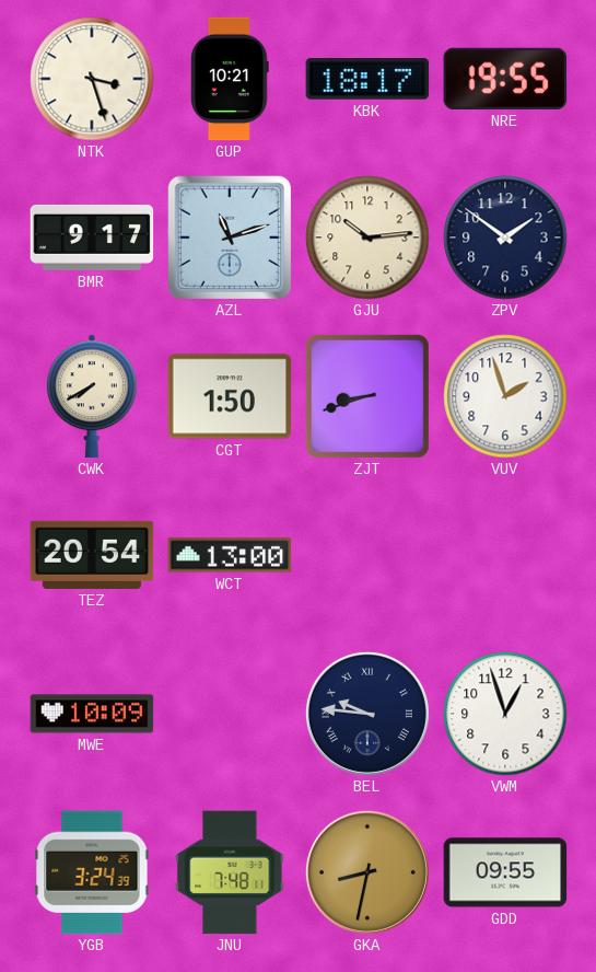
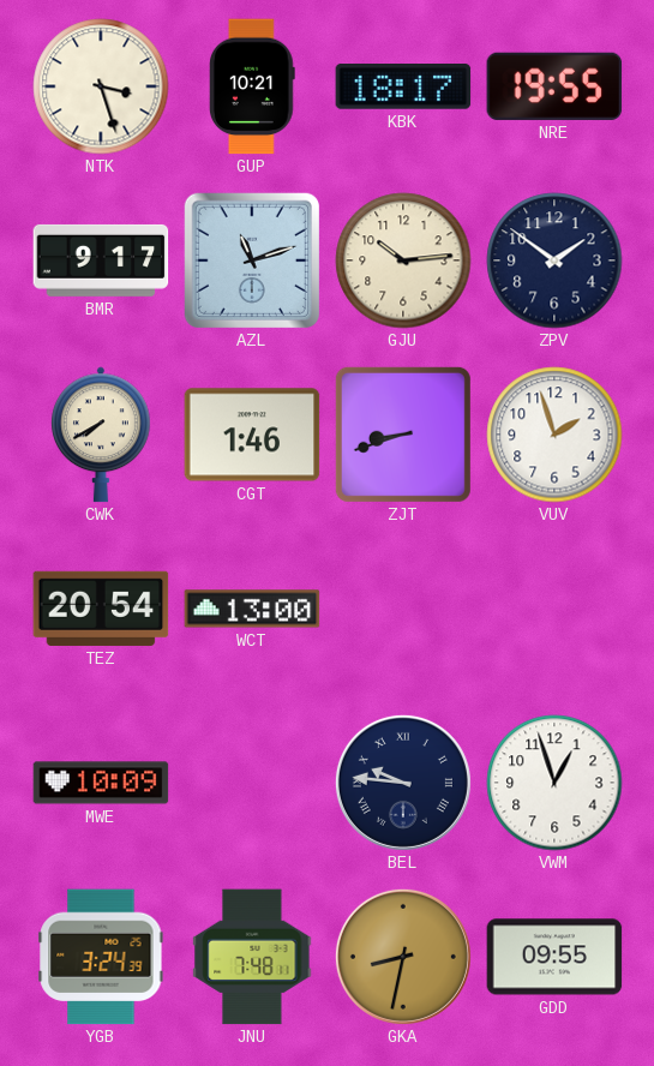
CGT: 1:50 -> 1:46 (252, 435)
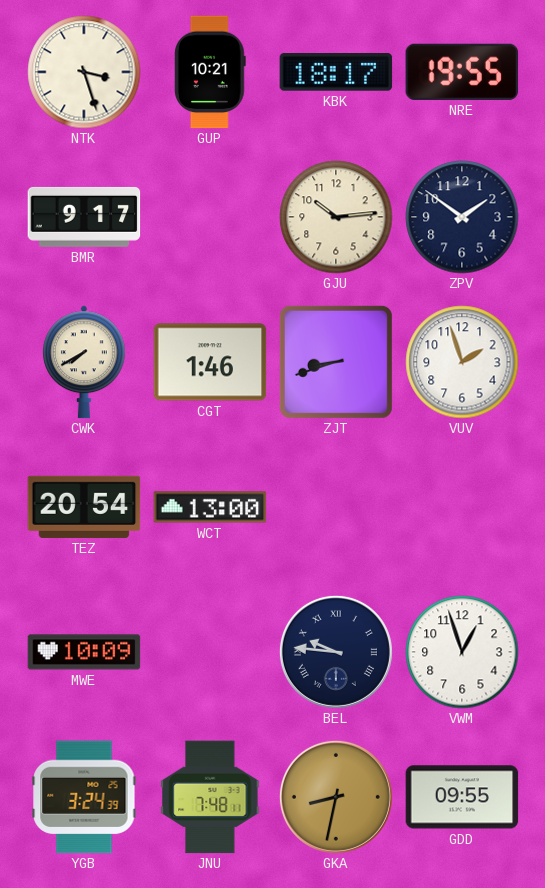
AZL: 11:12 -> none (252, 260)
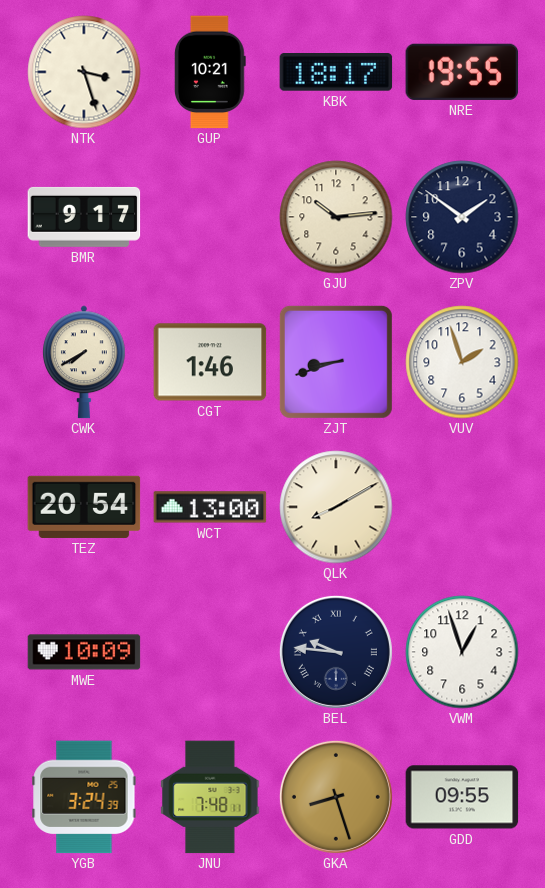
QLK: none -> 8:10 (336, 507)
GKA: 8:32 -> 8:27 (336, 797)
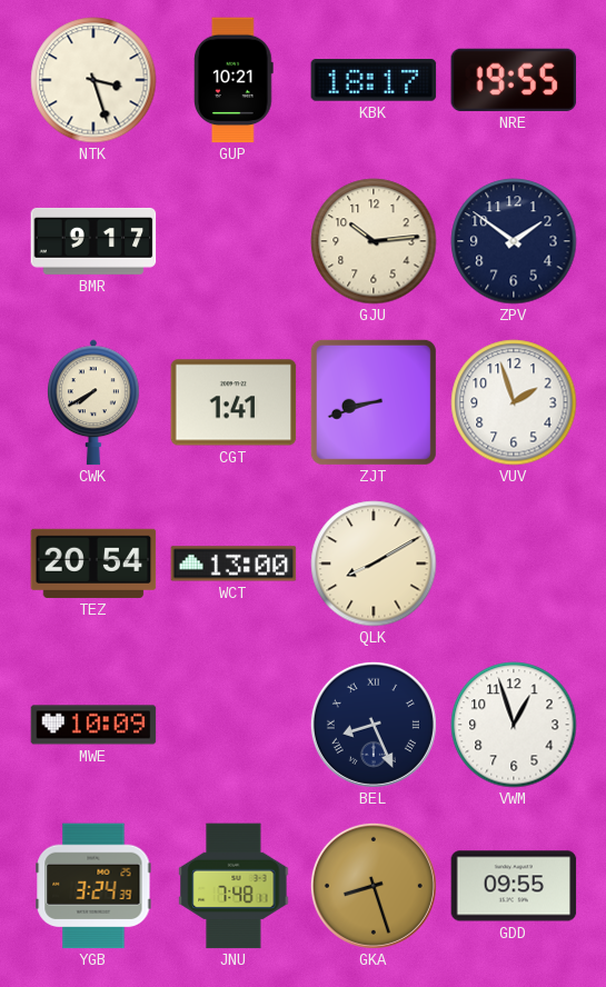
CGT: 1:46 -> 1:41 (234, 402)
BEL: 9:46 -> 8:26 (374, 725)
